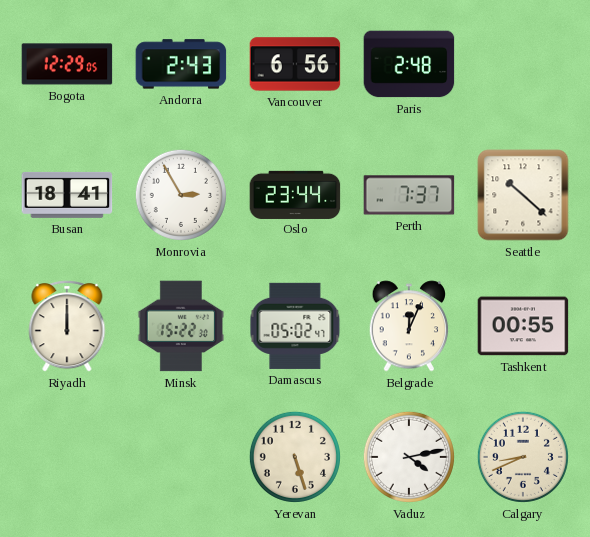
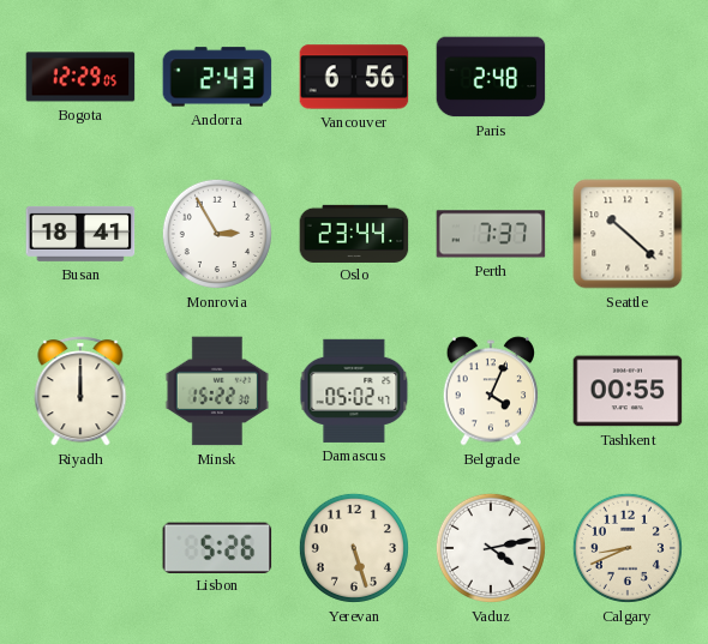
Belgrade: 12:04 -> 4:04 (491, 391)
Lisbon: none -> 5:26 (217, 547)
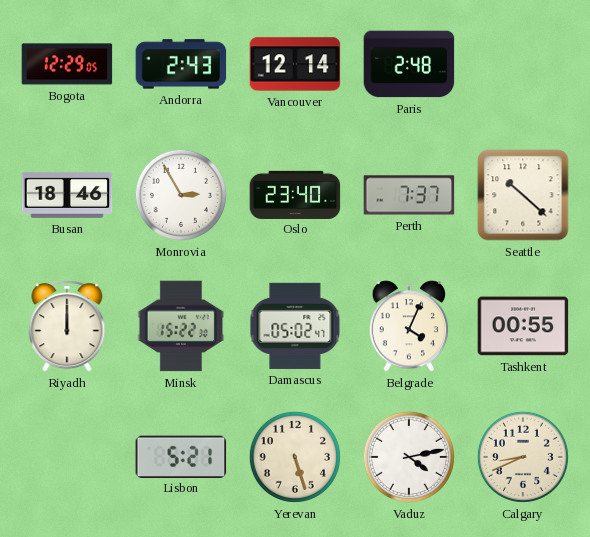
Vancouver: 6:56 -> 12:14 (295, 64)
Busan: 18:41 -> 18:46 (67, 195)
Oslo: 23:44 -> 23:40 (295, 194)
Lisbon: 5:26 -> 5:21 (181, 456)
